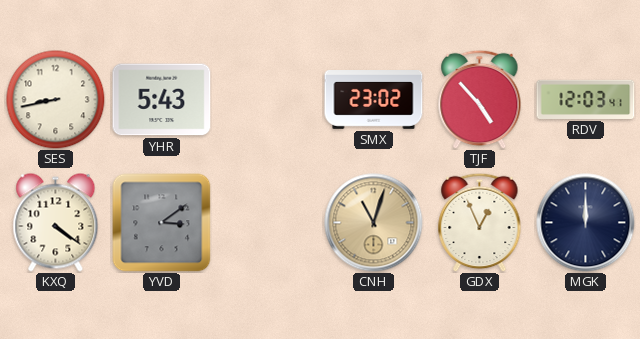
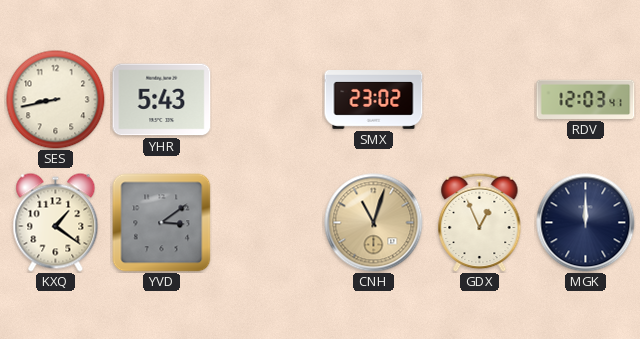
TJF: 4:53 -> none (480, 99)
KXQ: 4:21 -> 1:21 (56, 223)
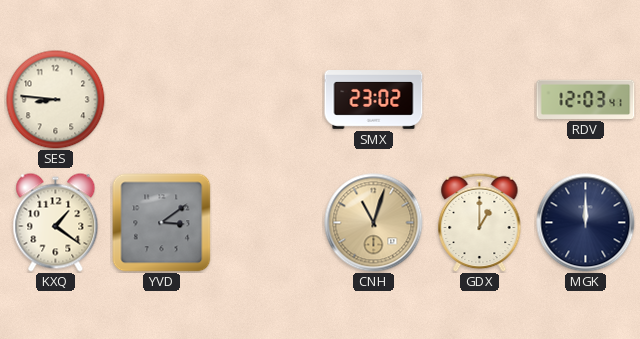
SES: 8:43 -> 8:46 (56, 100)
YHR: 5:43 -> none (162, 100)
GDX: 12:56 -> 1:00 (480, 222)
